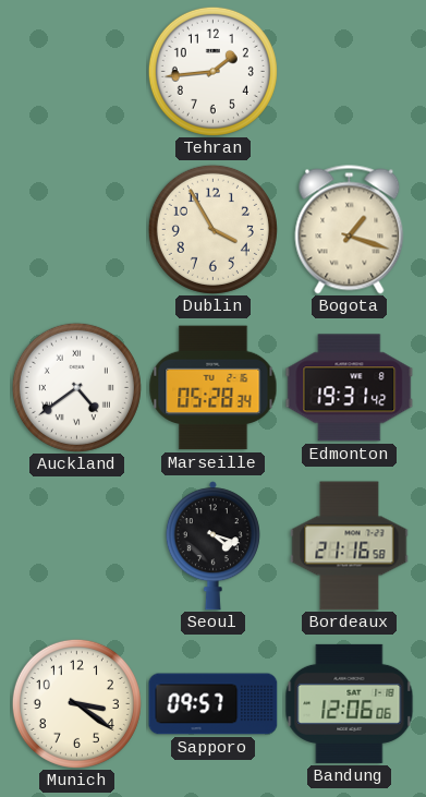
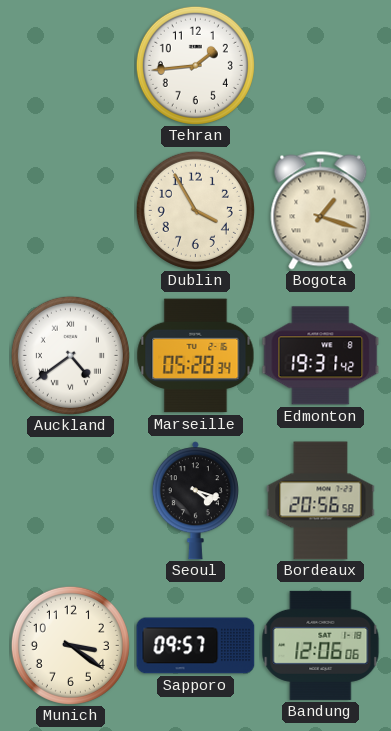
Bordeaux: 21:16 -> 20:56 (321, 501)
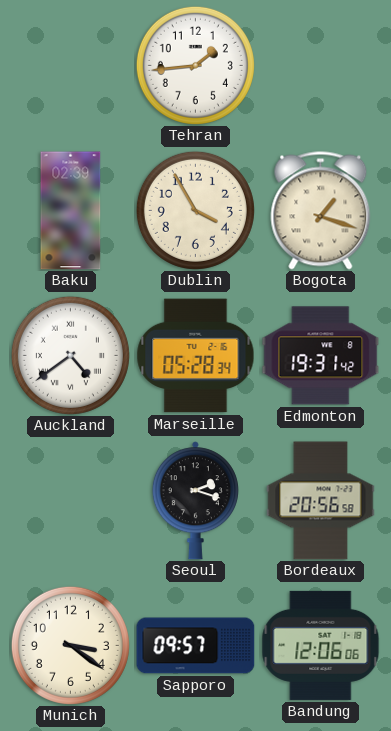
Baku: none -> 02:39 (71, 211)
Seoul: 4:18 -> 2:18 (195, 501)
